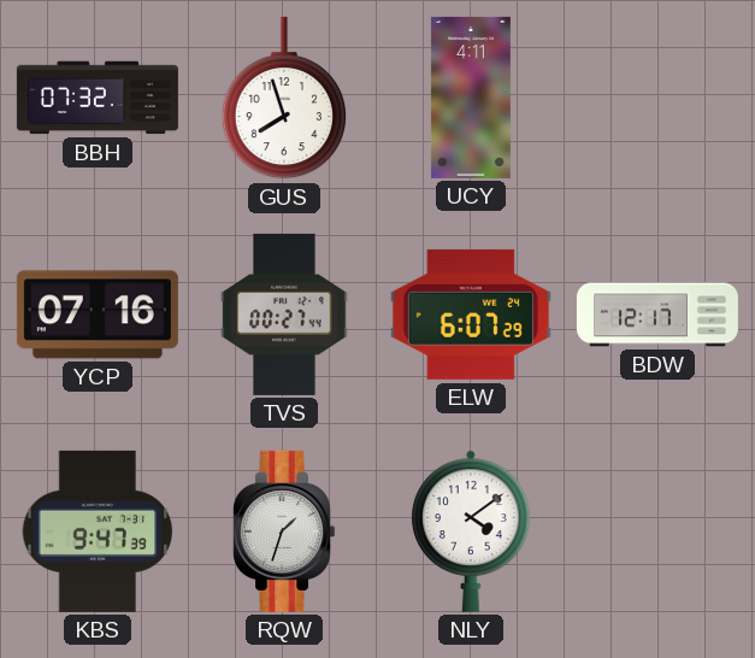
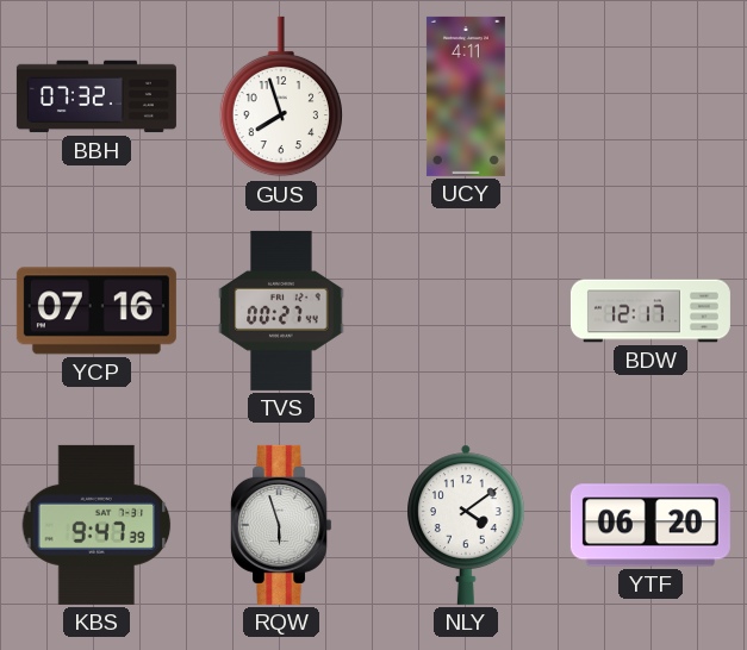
ELW: 6:07 -> none (471, 315)
RQW: 1:33 -> 5:57 (281, 525)
YTF: none -> 06:20 (650, 525)
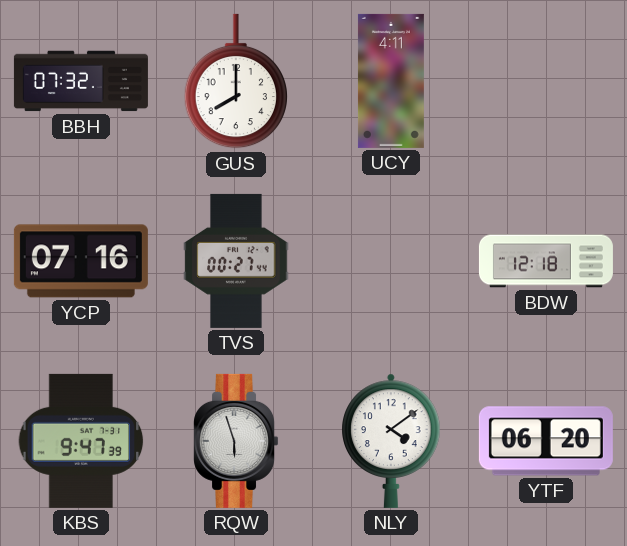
GUS: 7:57 -> 8:00 (236, 81)
BDW: 12:17 -> 12:18 (546, 261)
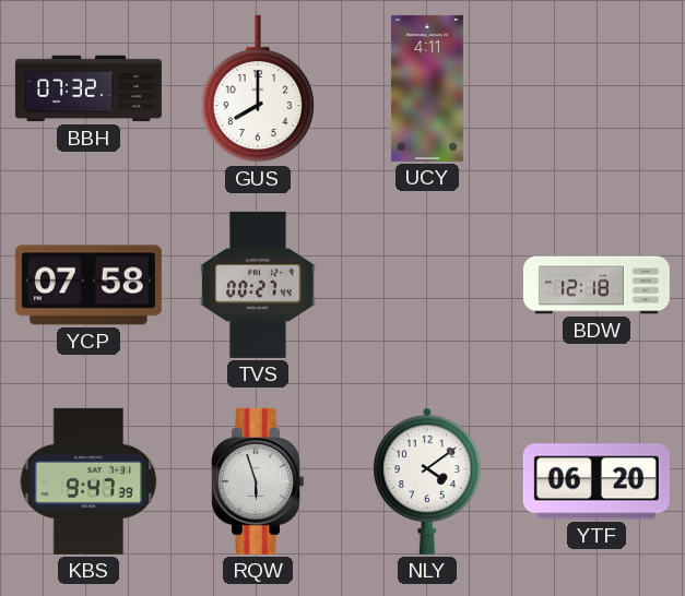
YCP: 07:16 -> 07:58 (88, 285)
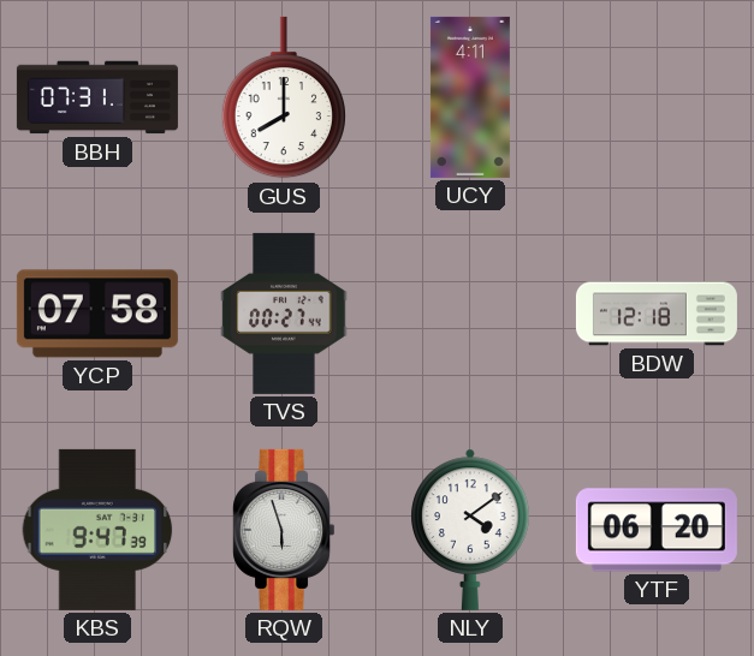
BBH: 07:32 -> 07:31 (97, 97)
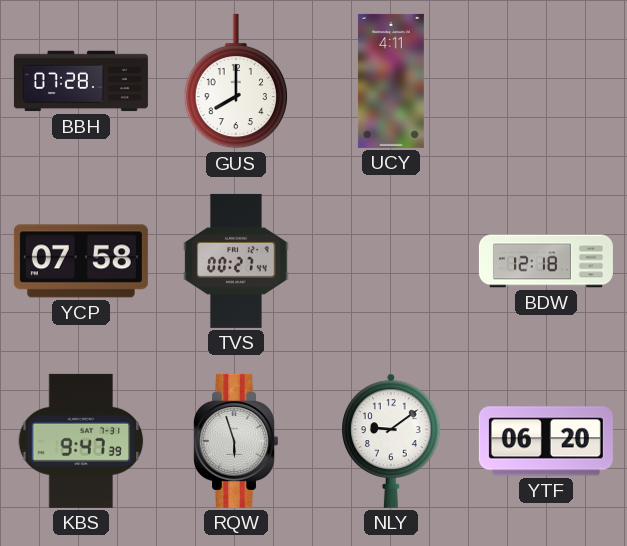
BBH: 07:31 -> 07:28 (81, 81)
NLY: 4:09 -> 9:09 (391, 441)
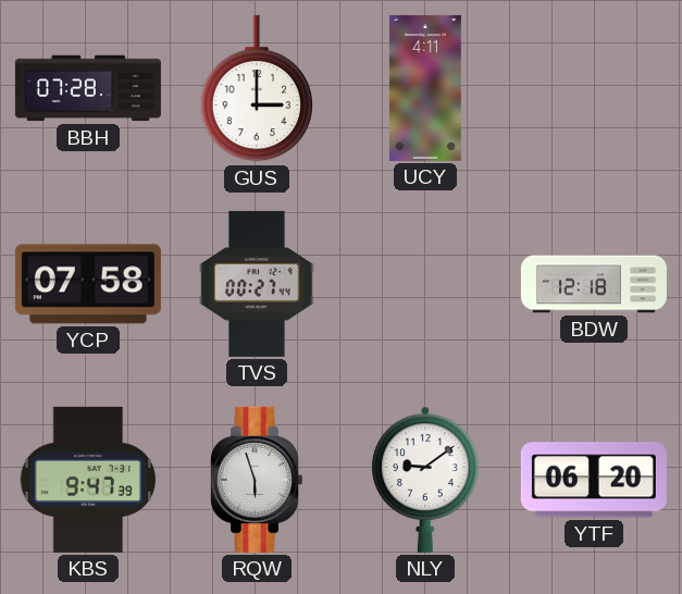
GUS: 8:00 -> 3:00 (257, 88)
